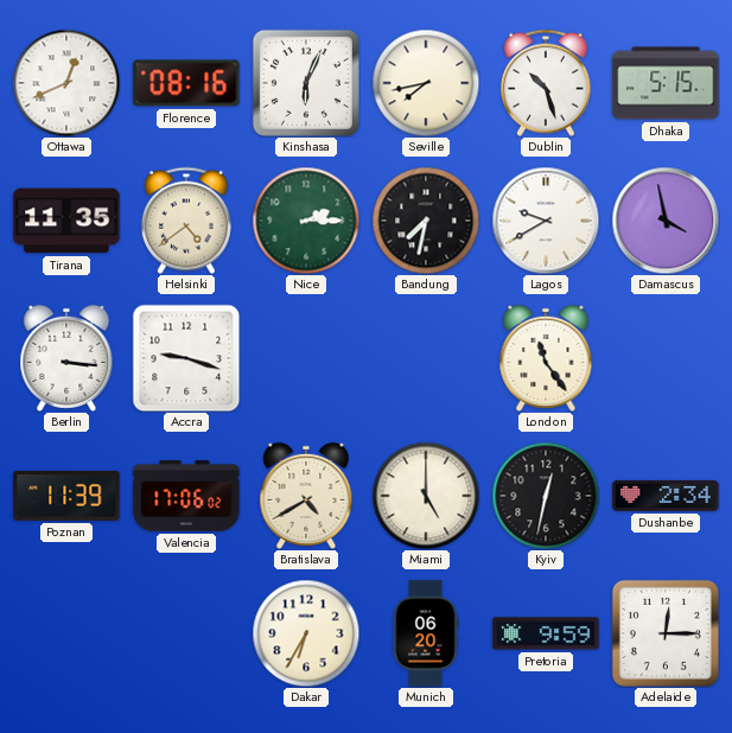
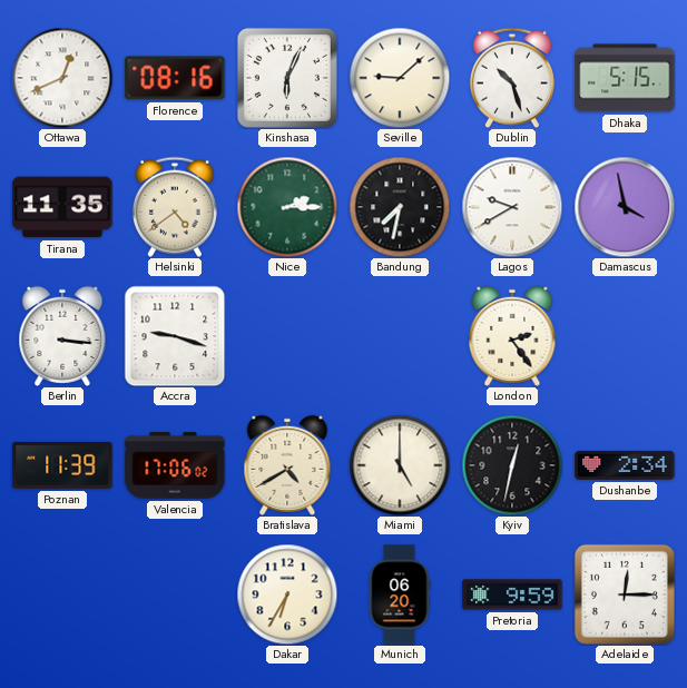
Seville: 7:43 -> 9:08 (400, 78)
London: 11:24 -> 2:24 (512, 336)
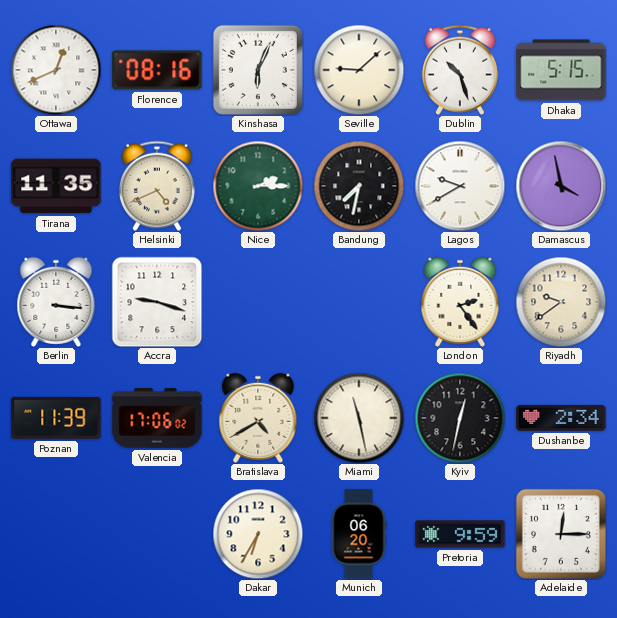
Helsinki: 4:39 -> 4:41 (157, 186)
Riyadh: none -> 9:39 (561, 302)
Miami: 5:00 -> 11:28 (359, 418)
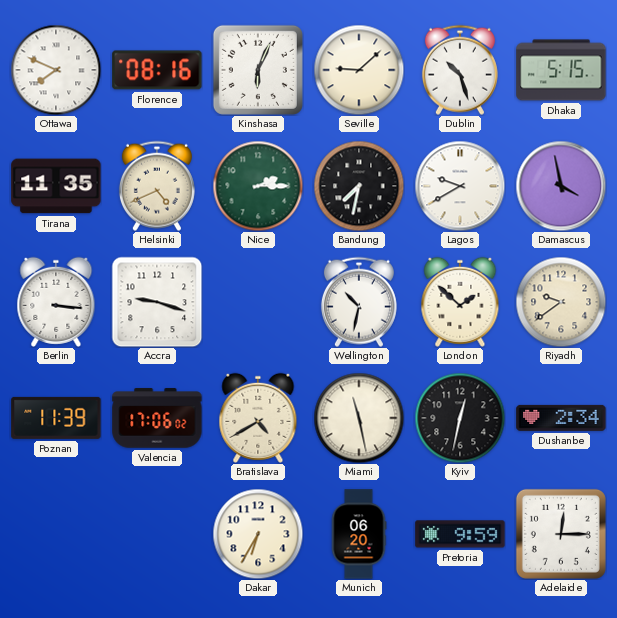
Ottawa: 12:41 -> 7:49 (56, 70)
Wellington: none -> 10:32 (359, 302)
London: 2:24 -> 1:52 (460, 302)
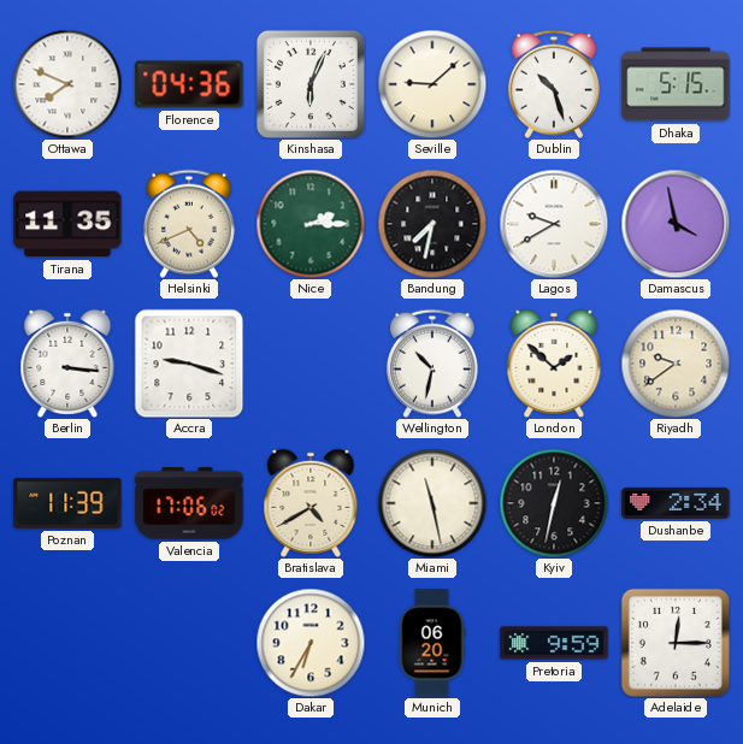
Florence: 08:16 -> 04:36 (189, 84)
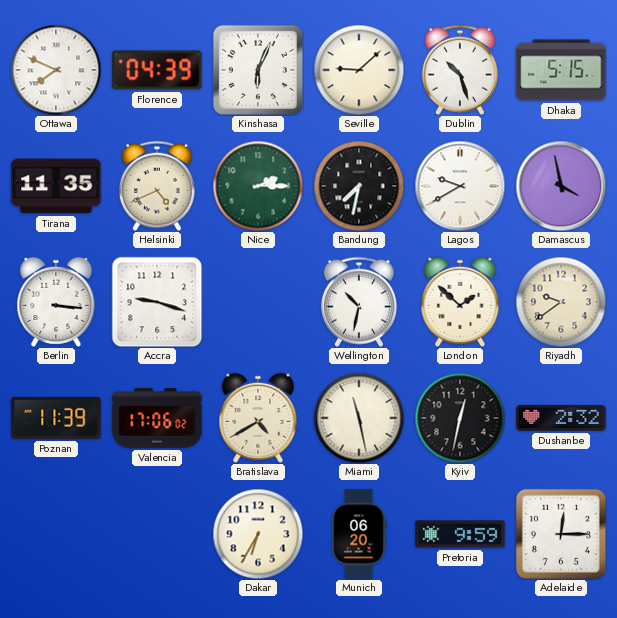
Florence: 04:36 -> 04:39 (157, 70)
Dushanbe: 2:34 -> 2:32 (561, 418)
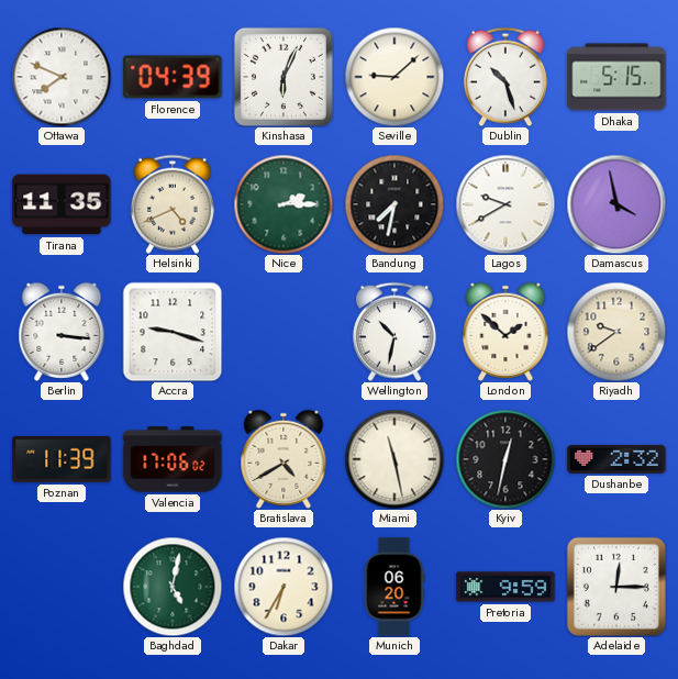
Baghdad: none -> 5:02 (173, 587)
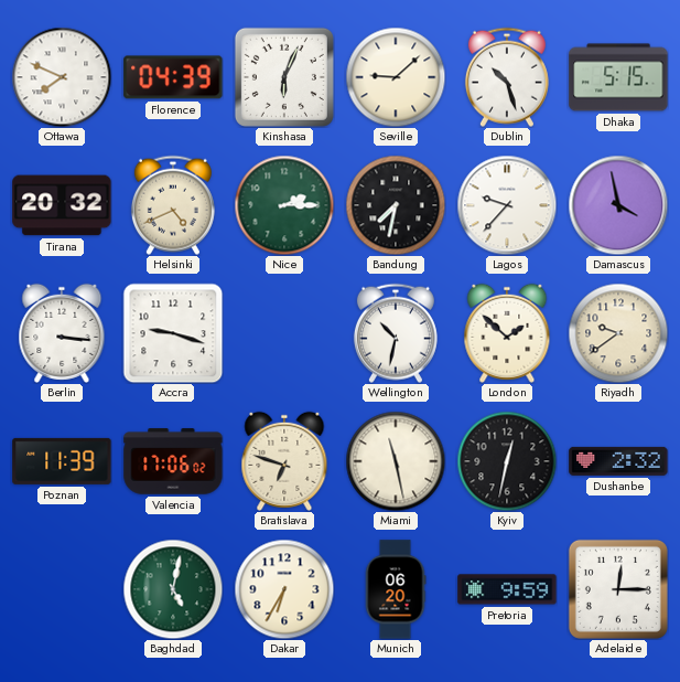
Tirana: 11:35 -> 20:32 (62, 205)
Lagos: 9:40 -> 9:37 (507, 205)
Bratislava: 4:40 -> 6:48 (284, 461)
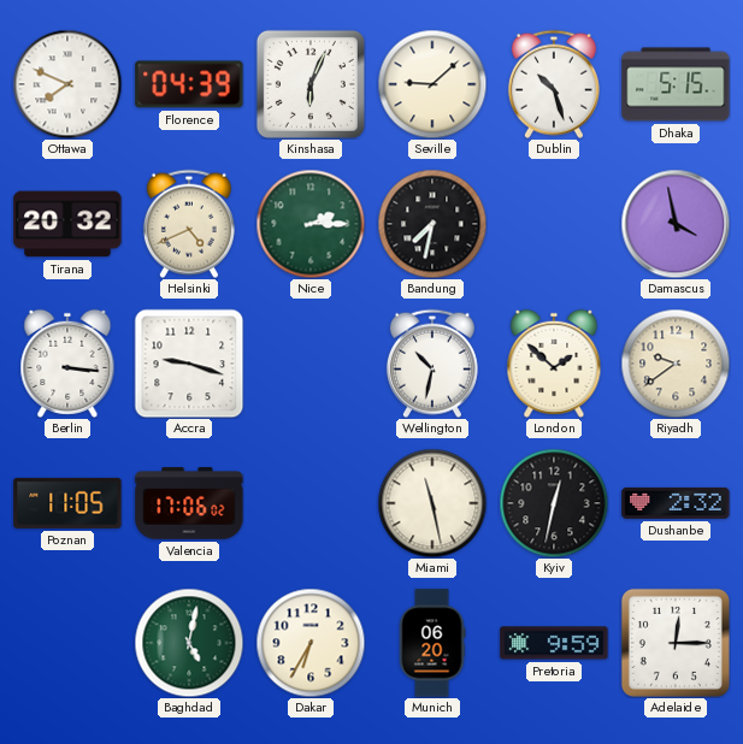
Lagos: 9:37 -> none (507, 205)
Poznan: 11:39 -> 11:05 (67, 503)
Bratislava: 6:48 -> none (284, 461)
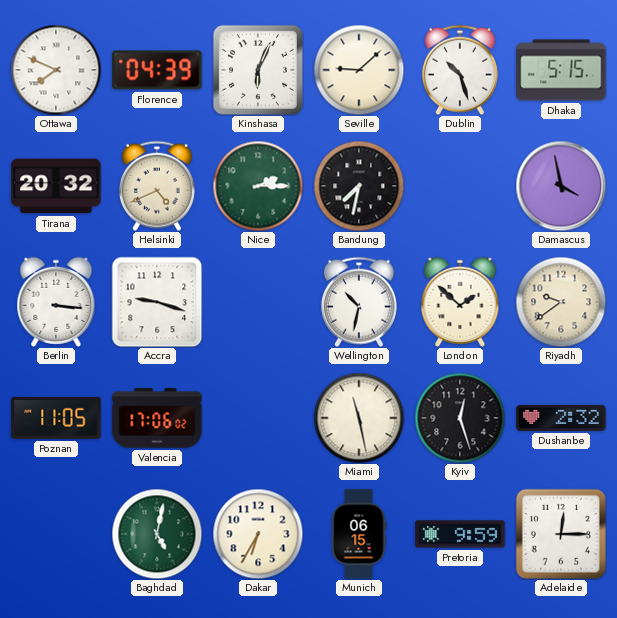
Kyiv: 12:32 -> 12:27 (460, 418)
Munich: 06:20 -> 06:15 (359, 534)
